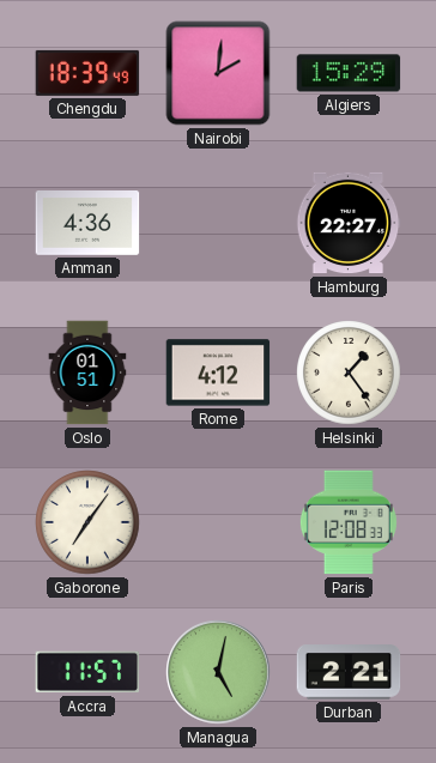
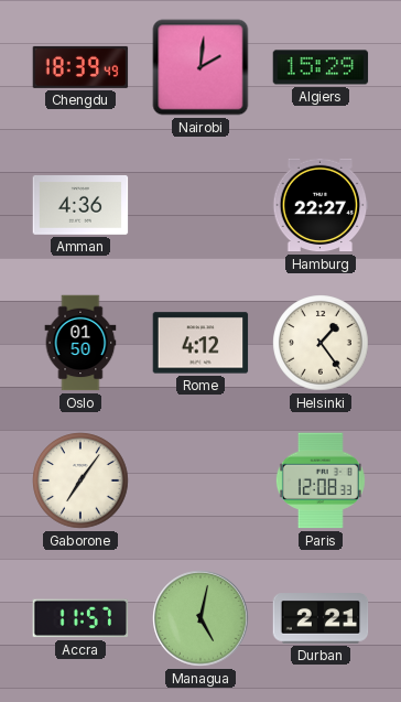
Oslo: 01:51 -> 01:50 (80, 343)
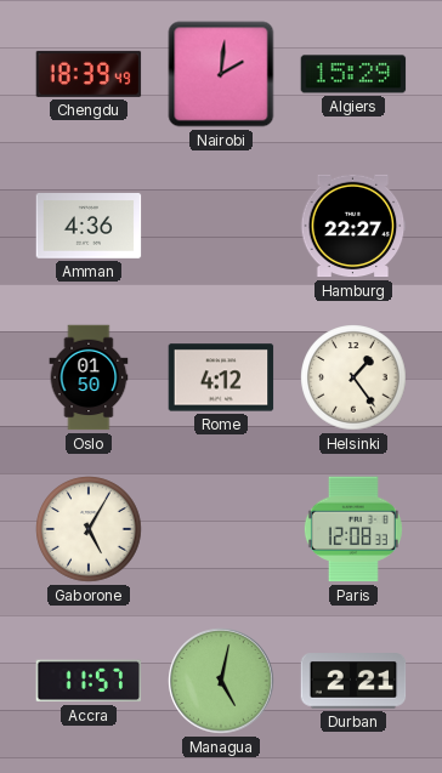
Gaborone: 7:06 -> 5:05 (89, 529)
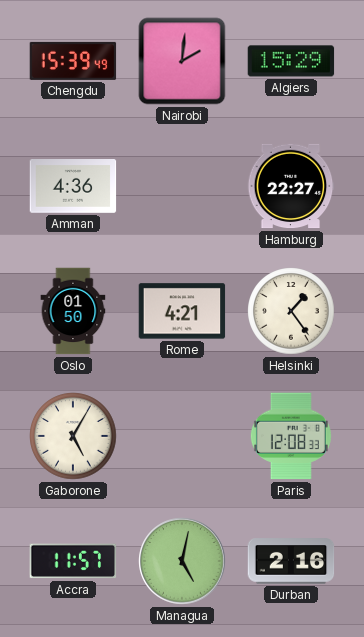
Chengdu: 18:39 -> 15:39 (73, 61)
Rome: 4:12 -> 4:21 (182, 311)
Durban: 2:21 -> 2:16 (291, 561)
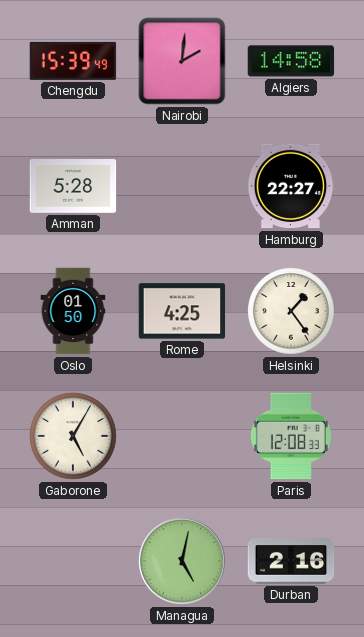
Algiers: 15:29 -> 14:58 (291, 61)
Amman: 4:36 -> 5:28 (73, 187)
Rome: 4:21 -> 4:25 (182, 311)
Accra: 11:57 -> none (73, 561)
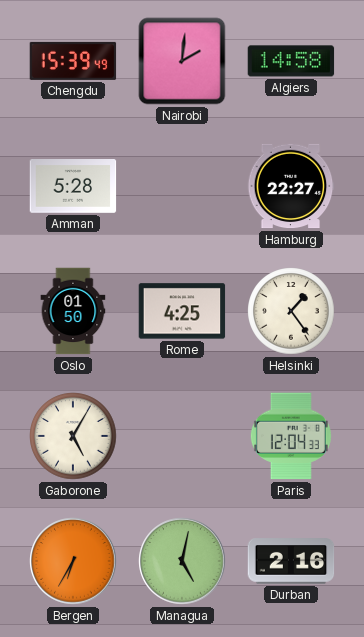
Paris: 12:08 -> 12:04 (291, 436)
Bergen: none -> 6:35 (73, 561)
